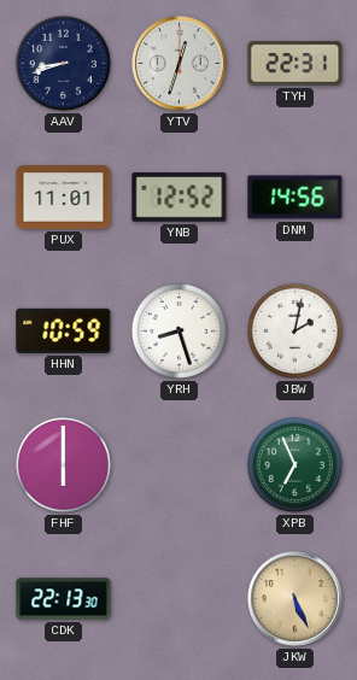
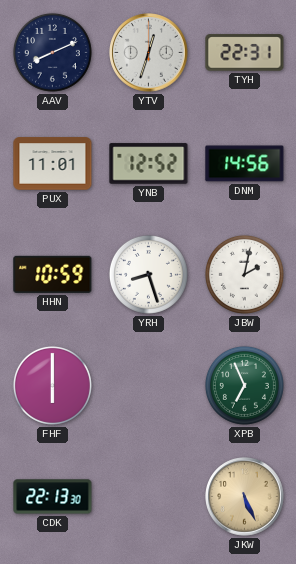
AAV: 8:42 -> 8:11 (52, 52)
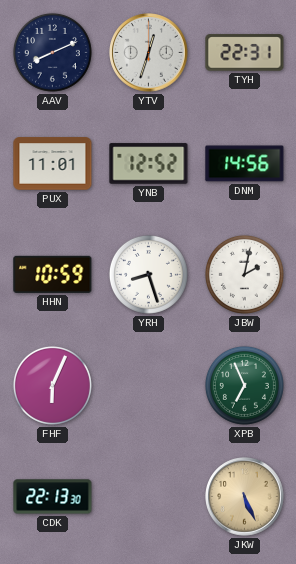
FHF: 6:00 -> 6:04 (52, 385)
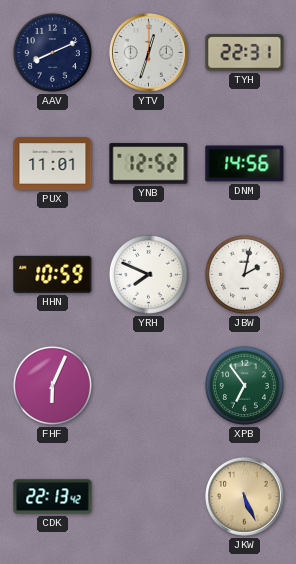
YRH: 8:27 -> 7:49 (148, 274)
XPB: 6:56 -> 6:54 (244, 385)
CDK: 22:13:30 -> 22:13:42 (53, 497)
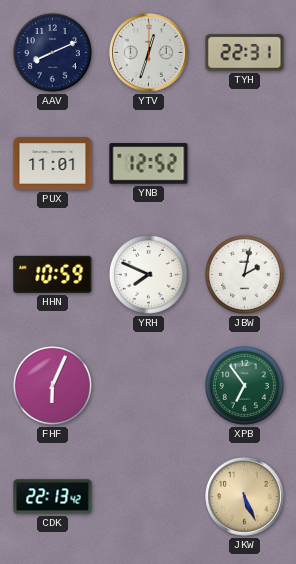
DNM: 14:56 -> none (245, 164)
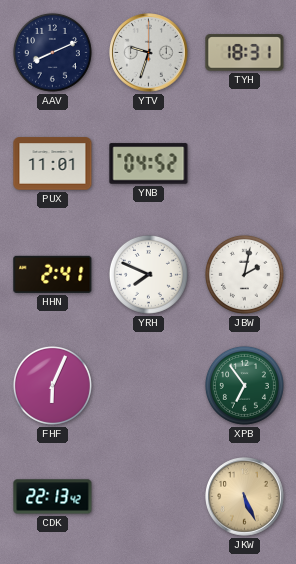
YTV: 12:33 -> 9:33 (149, 53)
TYH: 22:31 -> 18:31 (245, 53)
YNB: 12:52 -> 04:52 (149, 164)
HHN: 10:59 -> 2:41 (53, 274)
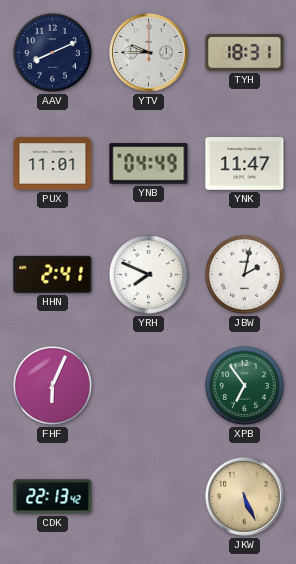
YTV: 9:33 -> 9:45 (149, 53)
YNB: 04:52 -> 04:49 (149, 164)
YNK: none -> 11:47 (245, 164)
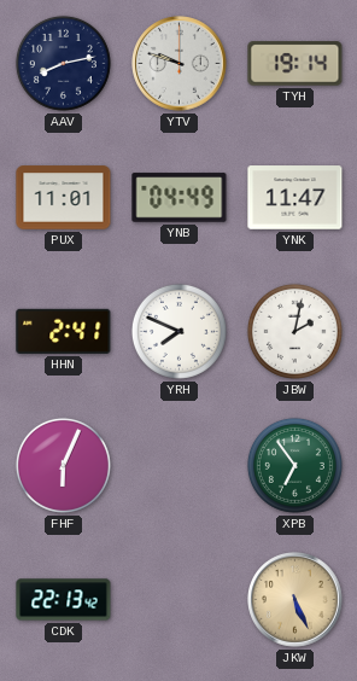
AAV: 8:11 -> 8:13 (63, 63)
YTV: 9:45 -> 9:48 (180, 64)
TYH: 18:31 -> 19:14 (295, 64)
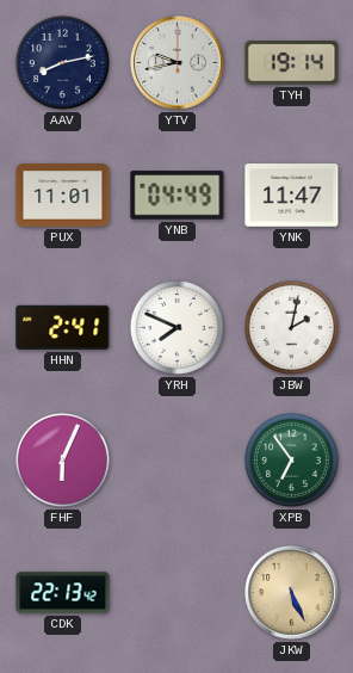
YTV: 9:48 -> 9:43 (178, 63)
